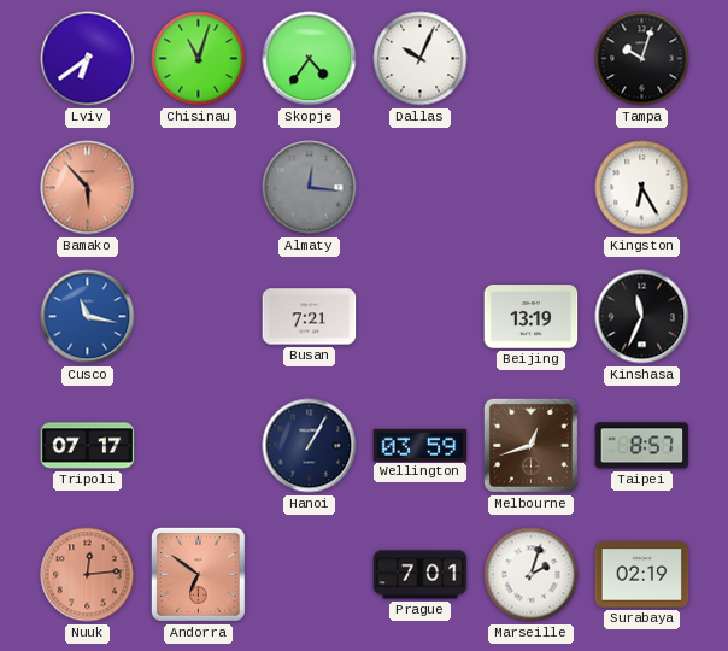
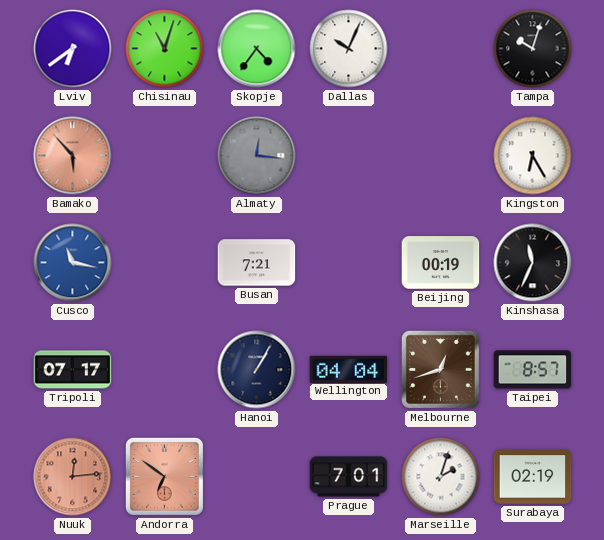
Beijing: 13:19 -> 00:19 (441, 263)
Wellington: 03:59 -> 04:04 (349, 369)
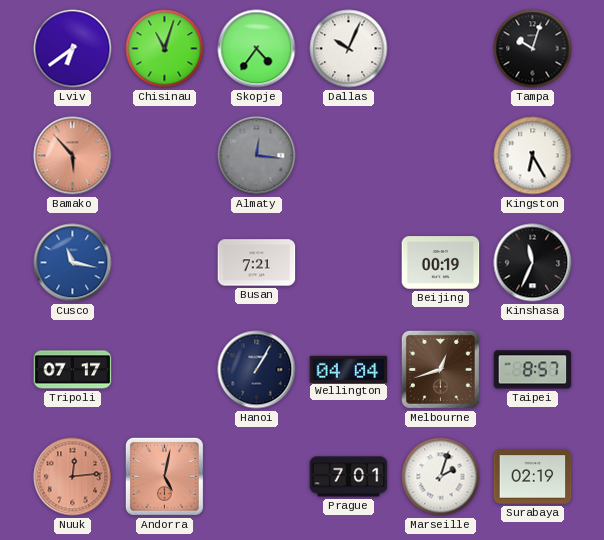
Andorra: 6:51 -> 5:02 (164, 476)
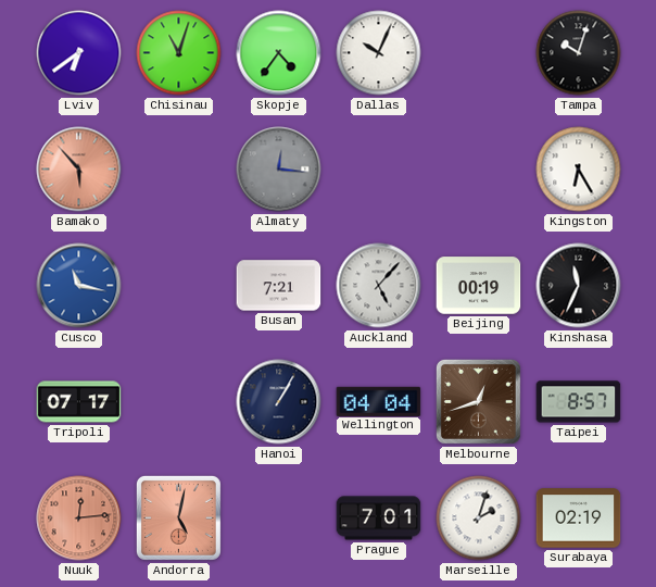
Auckland: none -> 5:07 (379, 286)
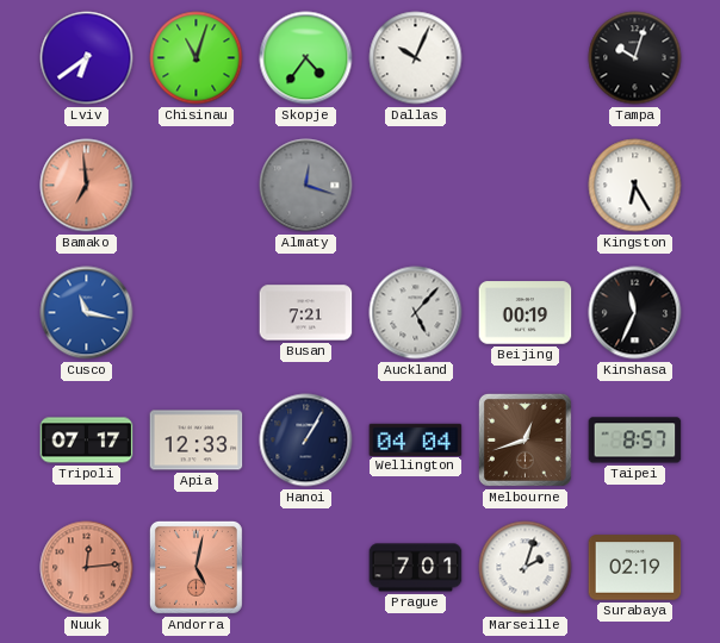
Bamako: 5:53 -> 6:59 (87, 186)
Almaty: 12:16 -> 12:18 (306, 186)
Apia: none -> 12:33 (197, 441)
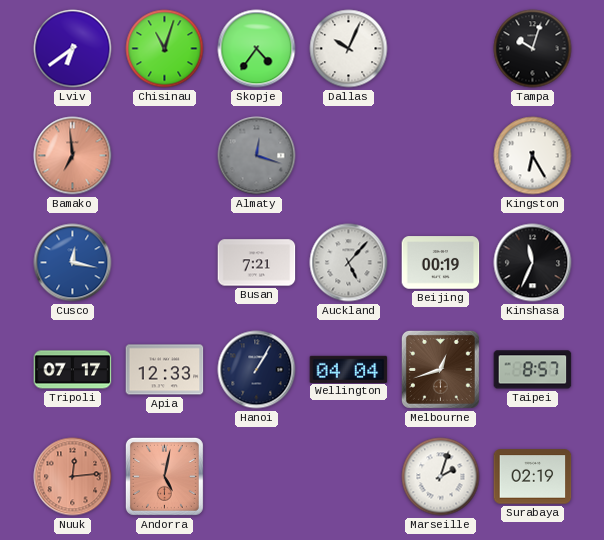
Cusco: 11:17 -> 12:17 (73, 263)
Prague: 7:01 -> none (416, 568)
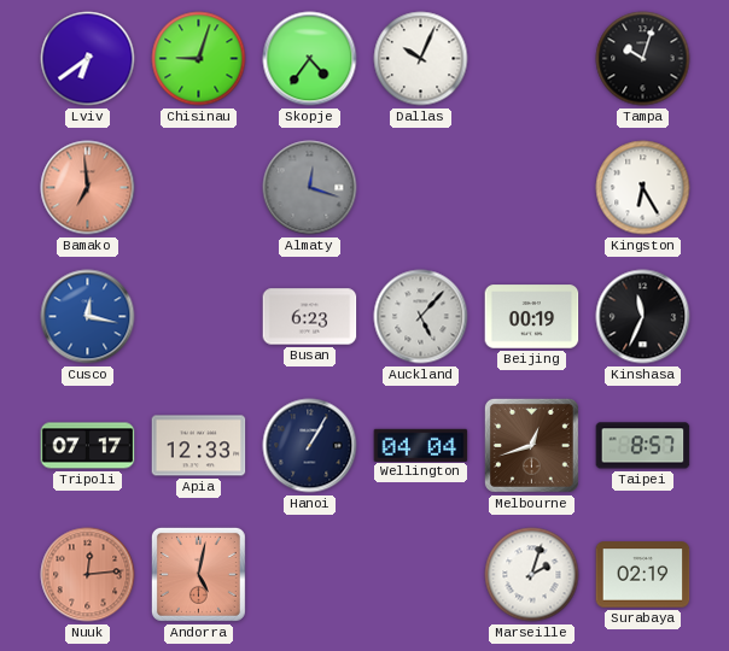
Chisinau: 11:03 -> 9:03 (199, 59)
Busan: 7:21 -> 6:23 (310, 317)
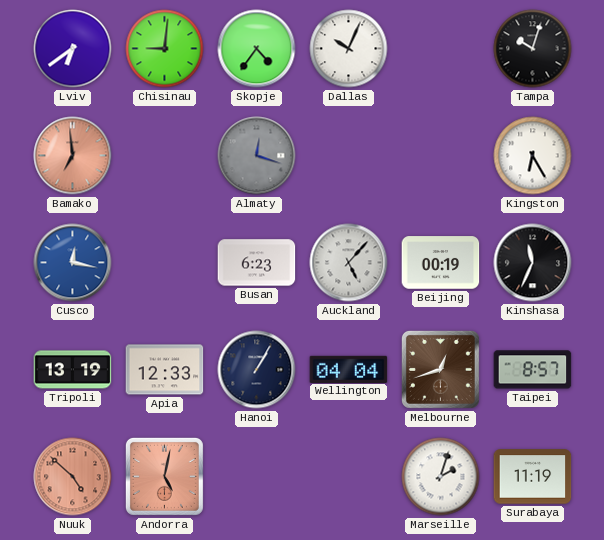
Chisinau: 9:03 -> 9:01 (165, 49)
Tripoli: 07:17 -> 13:19 (73, 370)
Nuuk: 12:14 -> 4:52 (73, 477)
Surabaya: 02:19 -> 11:19 (533, 477)
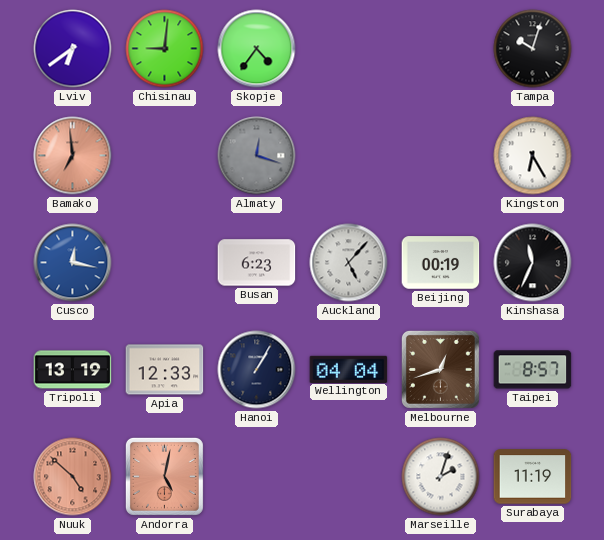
Dallas: 10:04 -> none (349, 49)
